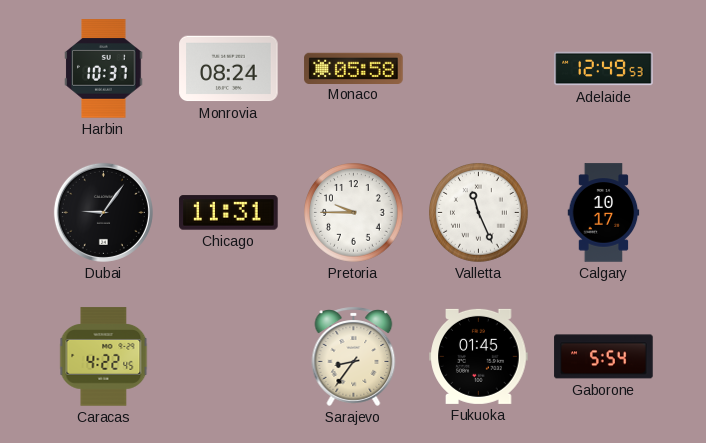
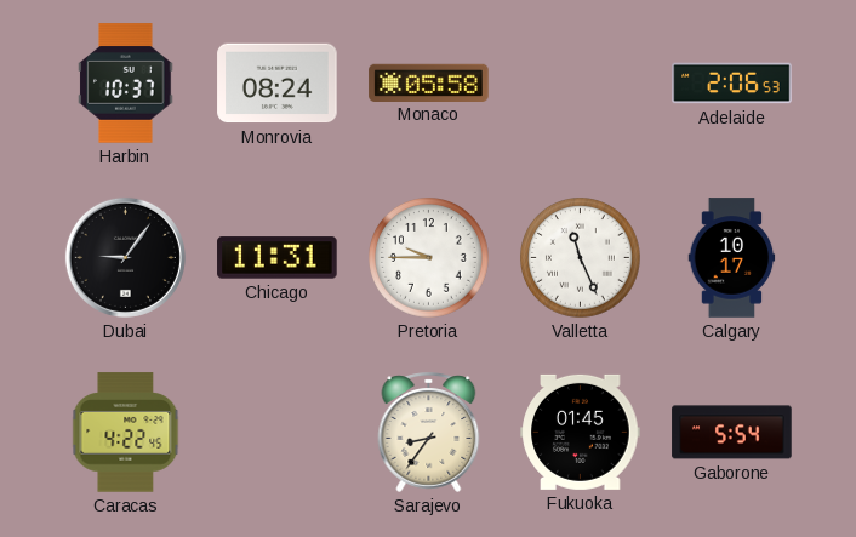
Adelaide: 12:49 -> 2:06 (732, 84)
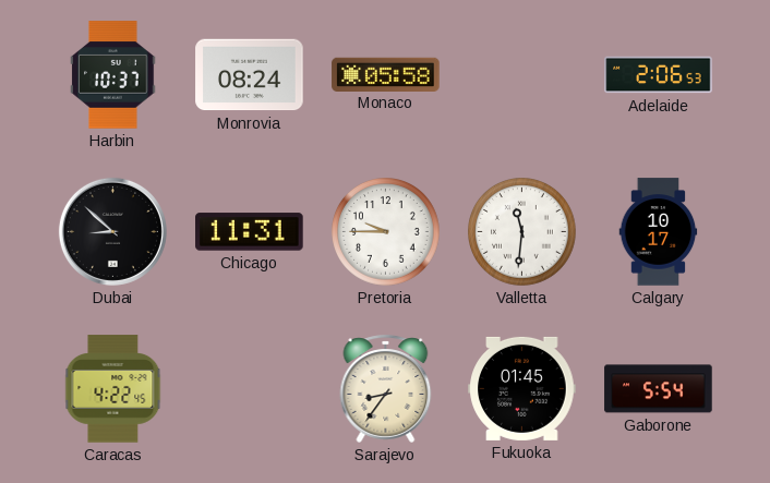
Dubai: 9:06 -> 8:52 (112, 231)
Valletta: 11:26 -> 11:31 (522, 232)
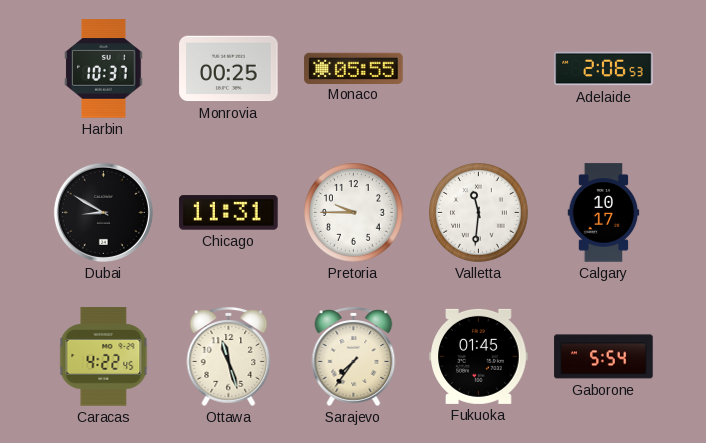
Monrovia: 08:24 -> 00:25 (229, 69)
Monaco: 05:58 -> 05:55 (354, 68)
Dubai: 8:52 -> 8:50 (103, 212)
Ottawa: none -> 11:27 (229, 356)
Sarajevo: 8:36 -> 7:36 (354, 356)
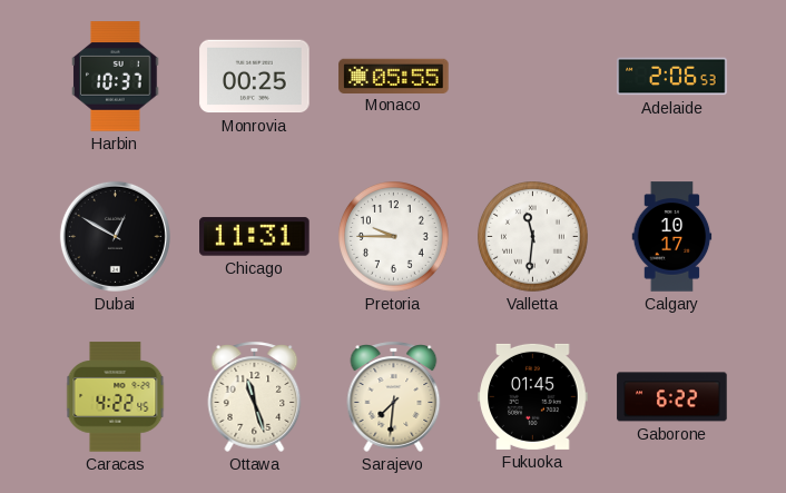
Dubai: 8:50 -> 12:50 (115, 236)
Sarajevo: 7:36 -> 7:31 (394, 396)
Gaborone: 5:54 -> 6:22 (672, 397)
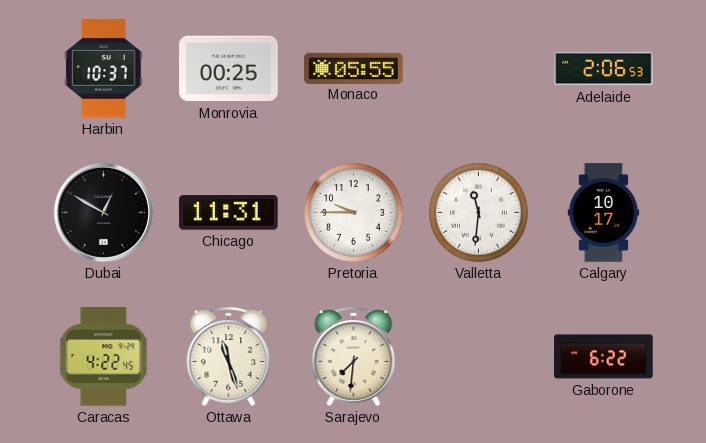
Fukuoka: 01:45 -> none (533, 396)
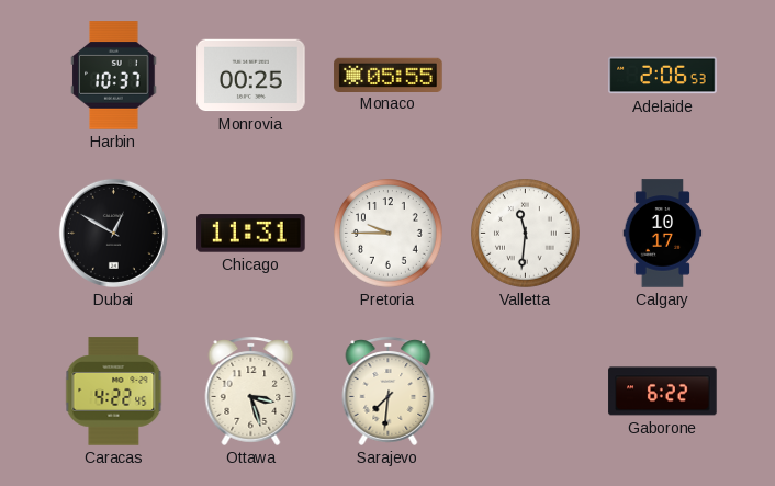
Ottawa: 11:27 -> 3:27 (251, 391)
